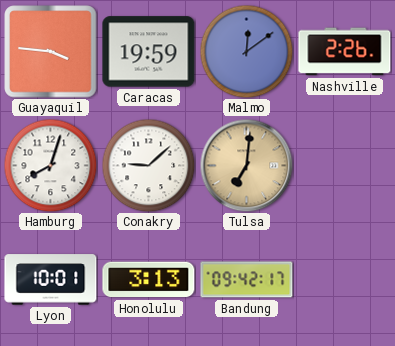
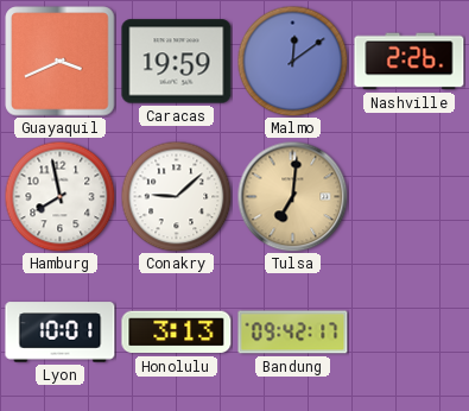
Guayaquil: 3:46 -> 3:41 (61, 62)
Hamburg: 8:03 -> 7:58 (59, 196)
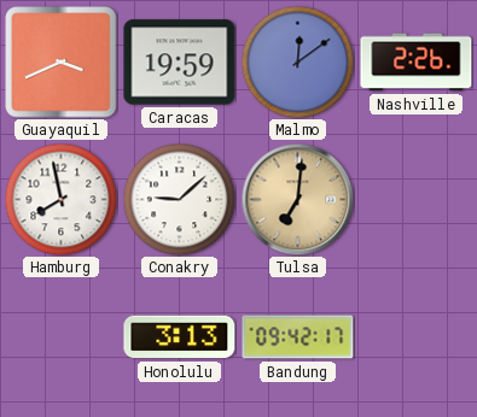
Lyon: 10:01 -> none (61, 333)
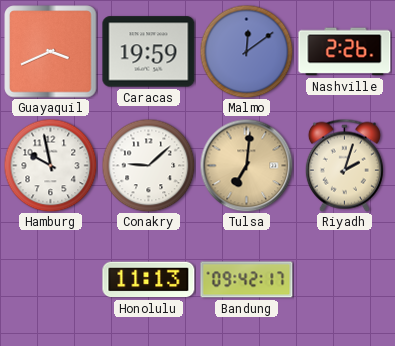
Hamburg: 7:58 -> 9:58 (50, 165)
Riyadh: none -> 2:03 (344, 165)
Honolulu: 3:13 -> 11:13 (149, 280)
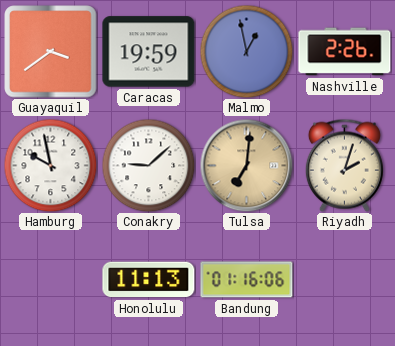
Guayaquil: 3:41 -> 3:39 (51, 52)
Malmo: 12:09 -> 12:58 (246, 51)
Bandung: 09:42 -> 01:16 (247, 280)
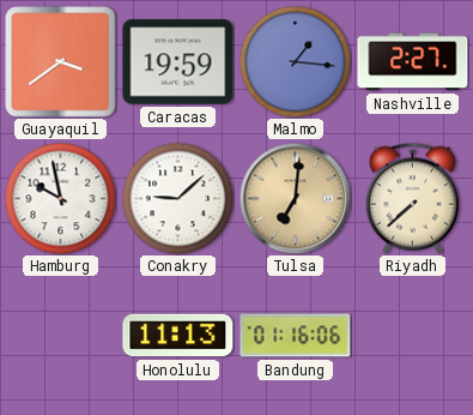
Malmo: 12:58 -> 1:16 (295, 61)
Nashville: 2:26 -> 2:27 (413, 62)
Riyadh: 2:03 -> 7:38 (412, 198)
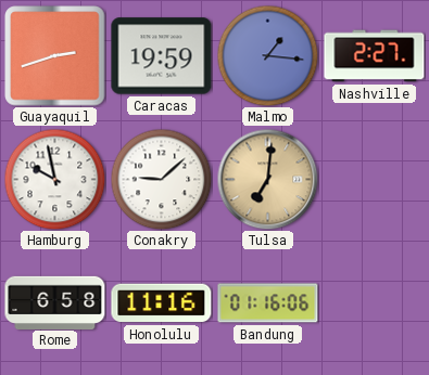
Guayaquil: 3:39 -> 2:42 (55, 56)
Riyadh: 7:38 -> none (412, 198)
Rome: none -> 6:58 (55, 302)
Honolulu: 11:13 -> 11:16 (162, 303)
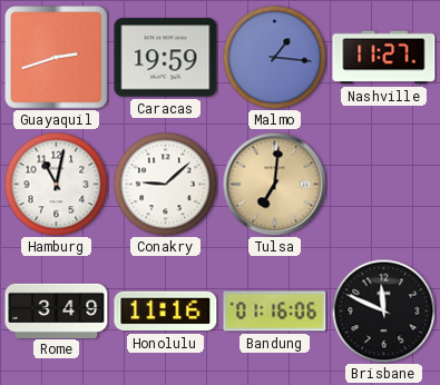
Nashville: 2:27 -> 11:27 (384, 58)
Hamburg: 9:58 -> 11:02 (56, 184)
Rome: 6:58 -> 3:49 (57, 310)
Brisbane: none -> 11:49 (383, 310)
